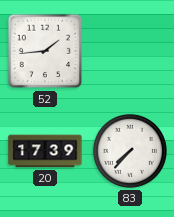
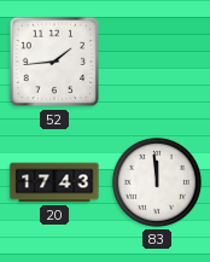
20: 17:39 -> 17:43 (54, 182)
83: 7:37 -> 11:59 (157, 182)
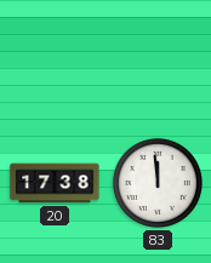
52: 1:44 -> none (54, 62)
20: 17:43 -> 17:38 (55, 183)
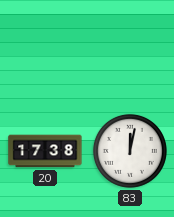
83: 11:59 -> 12:02 (130, 151)
